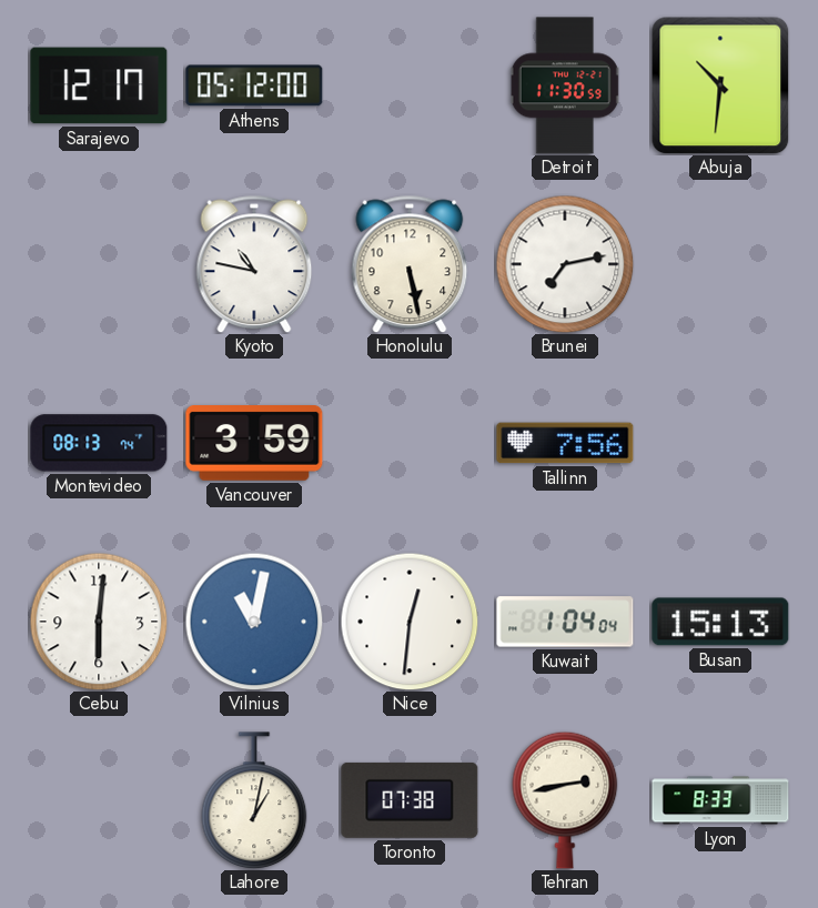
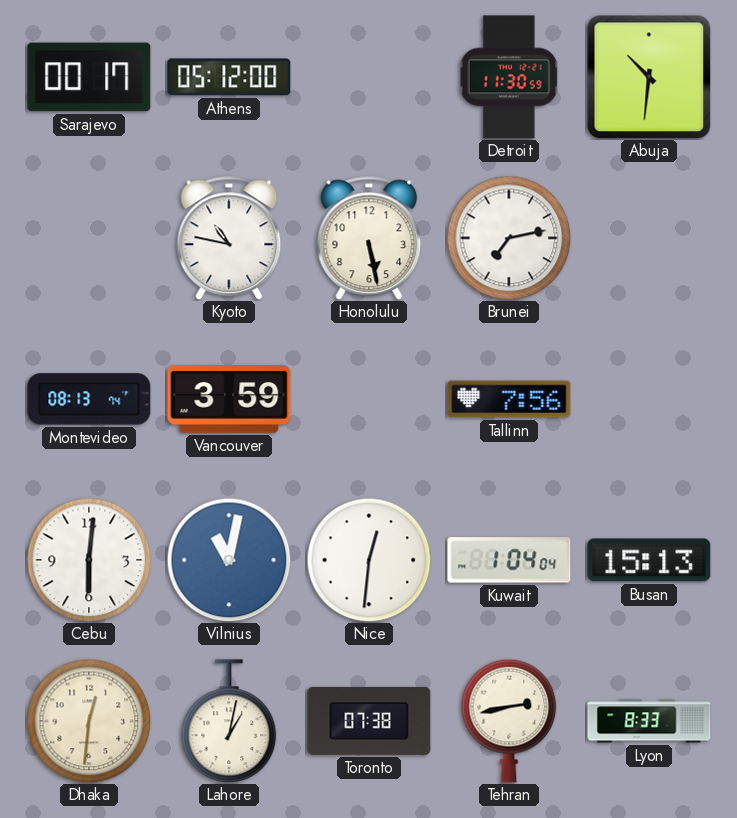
Sarajevo: 12:17 -> 00:17 (89, 77)
Dhaka: none -> 12:31 (89, 721)
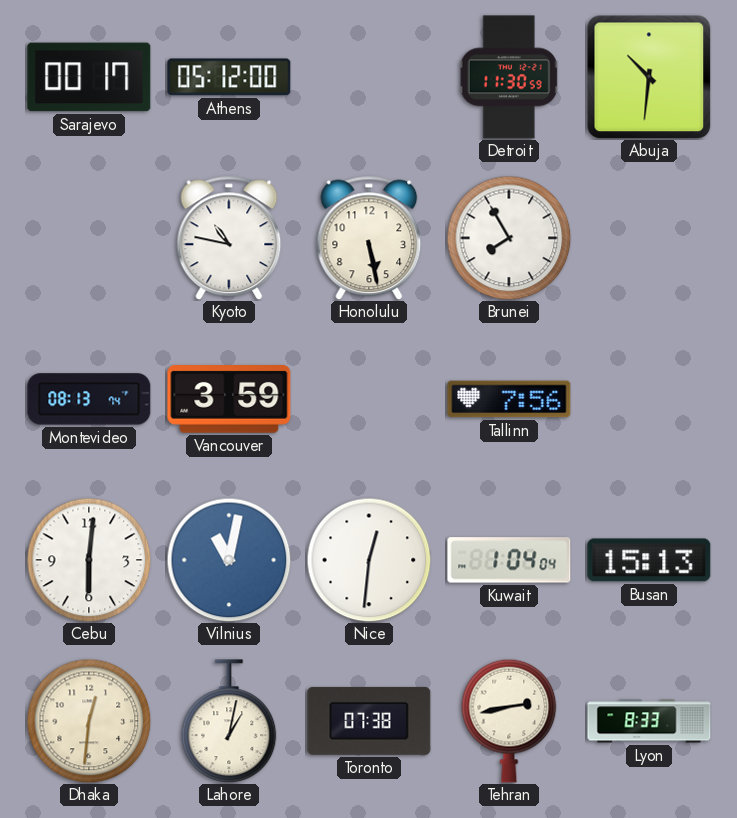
Brunei: 7:13 -> 7:55 (509, 238)
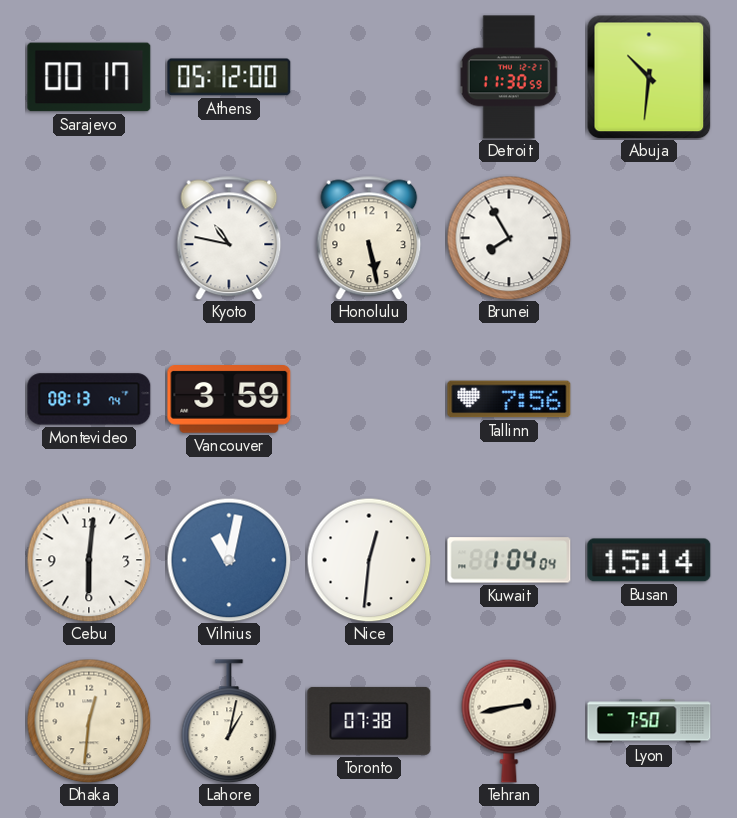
Busan: 15:13 -> 15:14 (649, 560)
Lyon: 8:33 -> 7:50 (649, 721)
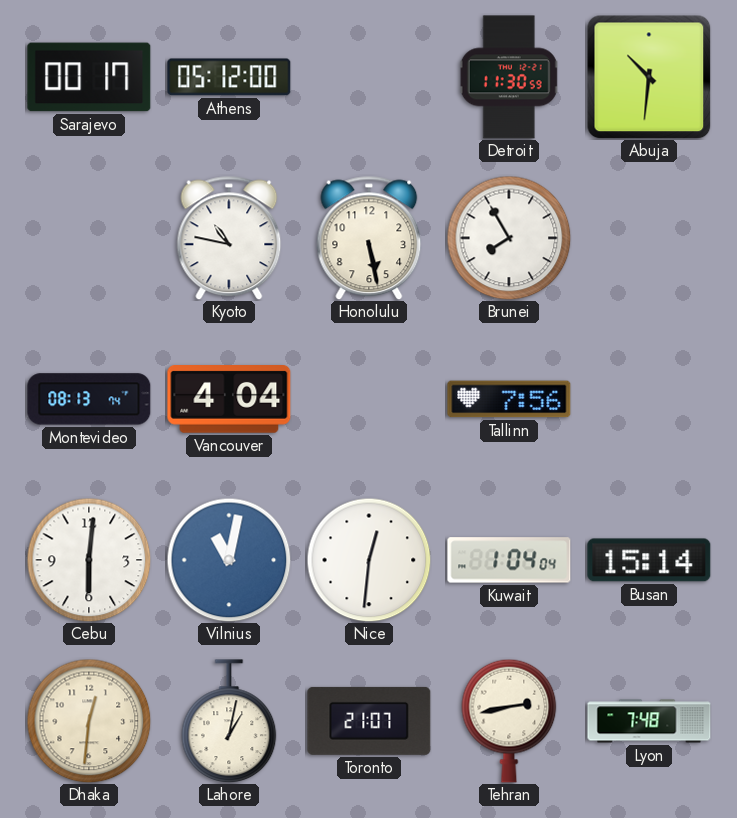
Vancouver: 3:59 -> 4:04 (229, 400)
Toronto: 07:38 -> 21:07 (369, 721)
Lyon: 7:50 -> 7:48 (649, 721)
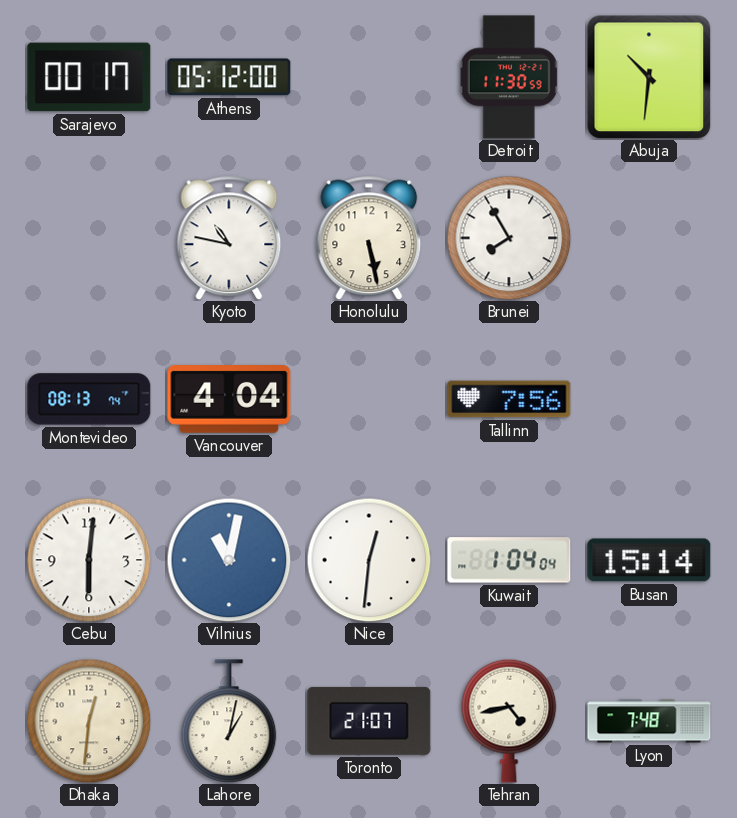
Tehran: 2:43 -> 4:43 (509, 721)
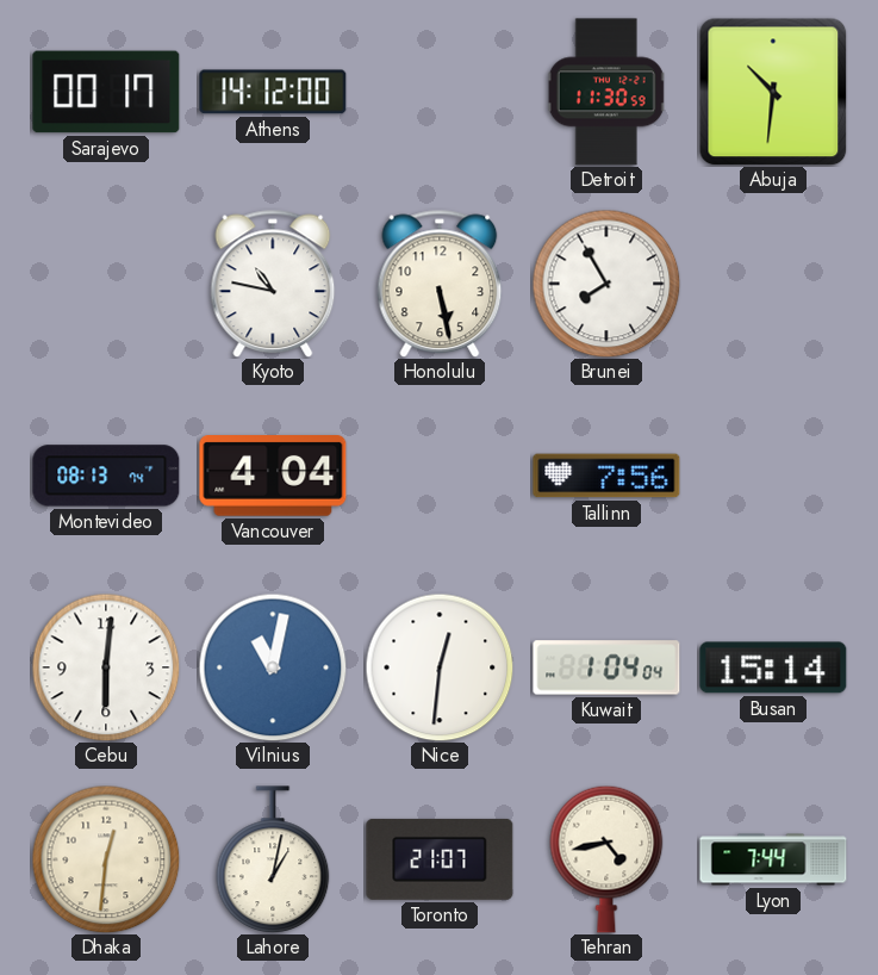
Athens: 05:12 -> 14:12 (273, 92)
Lyon: 7:48 -> 7:44 (773, 859)
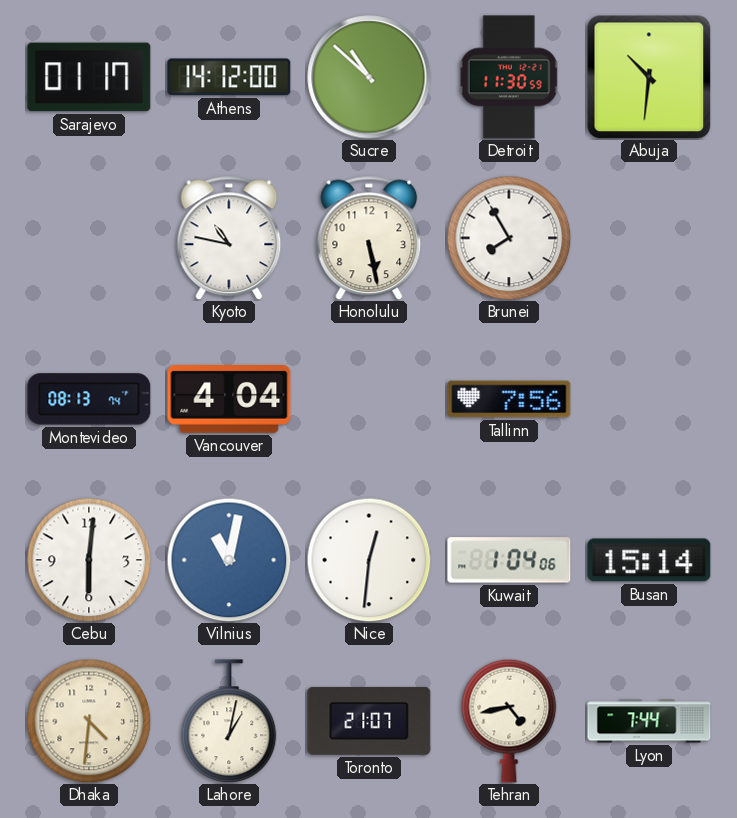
Sarajevo: 00:17 -> 01:17 (89, 77)
Sucre: none -> 10:52 (369, 77)
Kuwait: 1:04:04 -> 1:04:06 (509, 560)
Dhaka: 12:31 -> 4:31 (89, 721)
